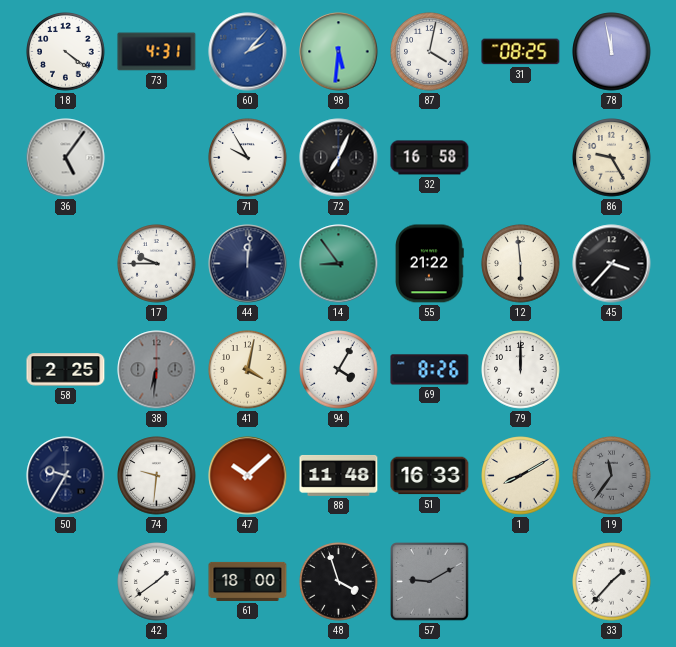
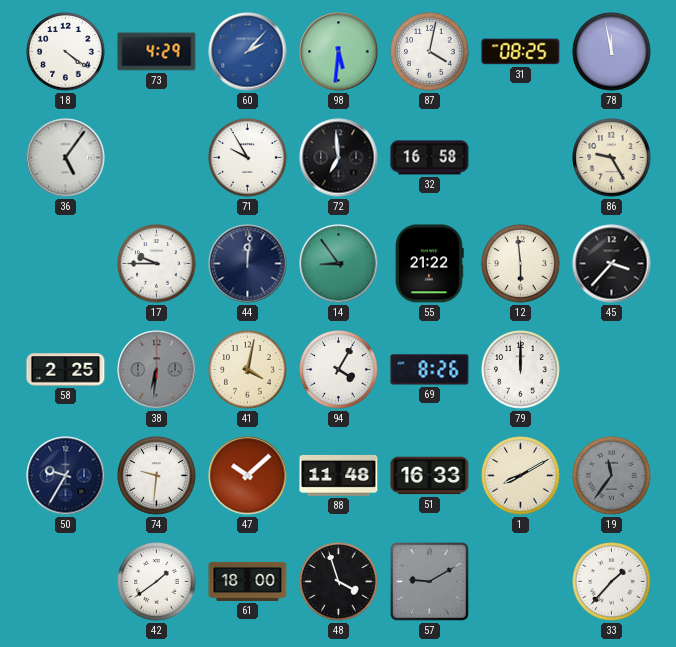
73: 4:31 -> 4:29 (157, 52)
72: 7:04 -> 6:59 (339, 158)
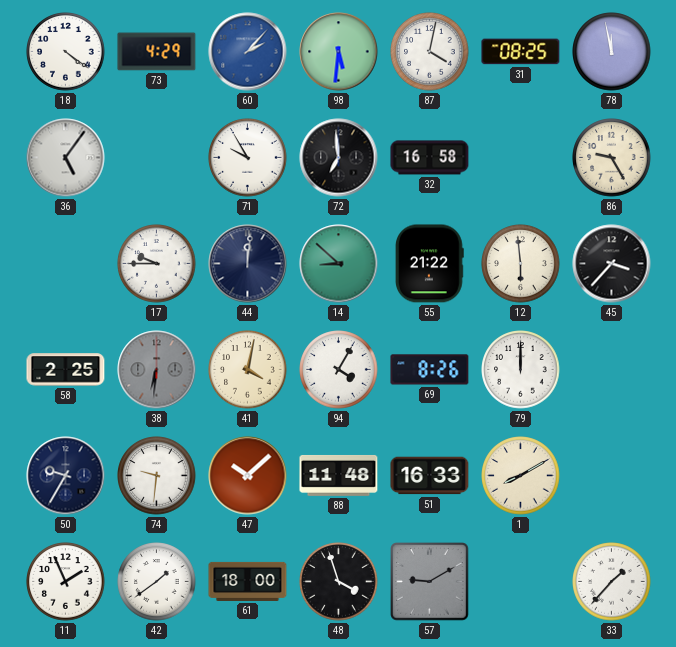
14: 8:54 -> 8:52 (339, 264)
19: 11:36 -> none (612, 476)
11: none -> 1:56 (66, 582)
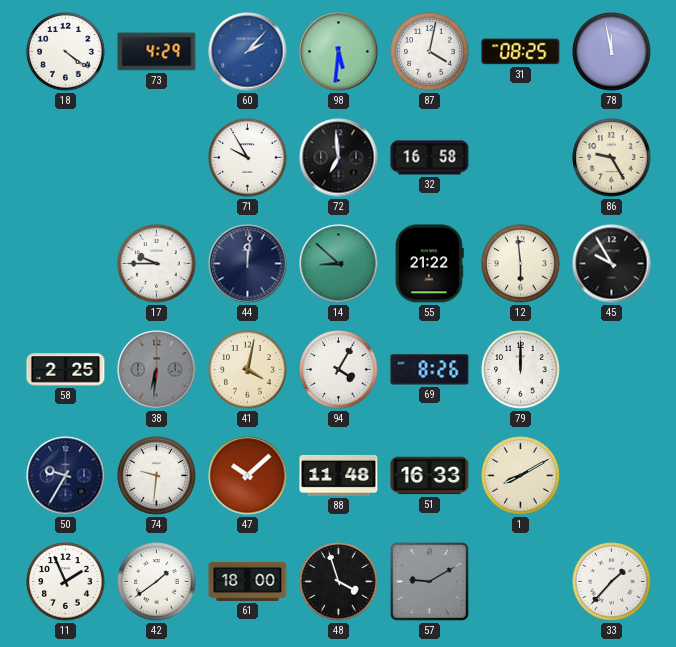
36: 5:06 -> none (66, 158)
45: 3:37 -> 9:55 (612, 264)
